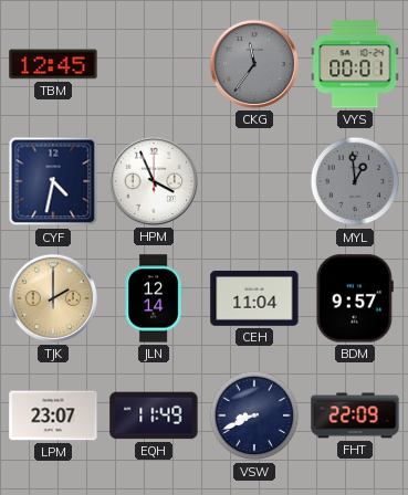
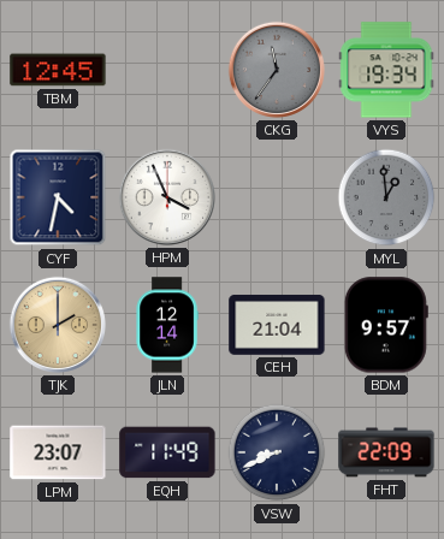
VYS: 00:01 -> 19:34 (386, 70)
CEH: 11:04 -> 21:04 (277, 325)
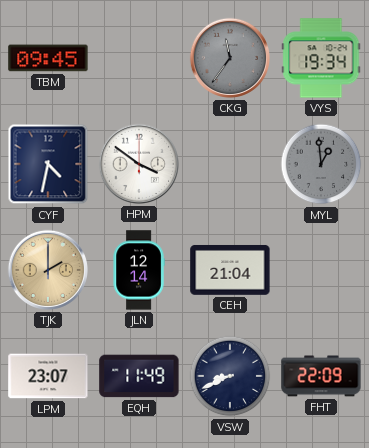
TBM: 12:45 -> 09:45 (48, 58)
HPM: 3:56 -> 3:51 (139, 164)
BDM: 9:57 -> none (386, 325)
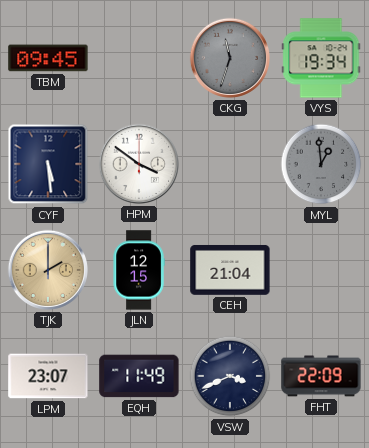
CKG: 11:36 -> 11:33 (230, 58)
CYF: 4:32 -> 5:29 (48, 164)
JLN: 12:14 -> 12:15 (139, 270)
VSW: 8:41 -> 3:41 (230, 376)
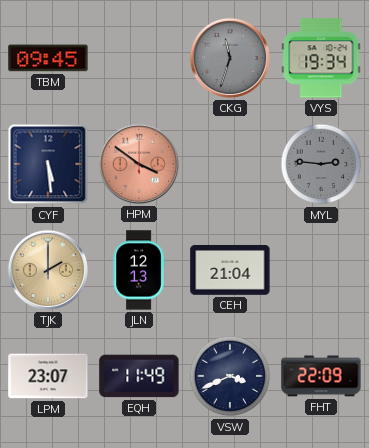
HPM dial: white -> salmon (139, 164)
MYL: 12:59 -> 2:46 (321, 164)
JLN: 12:15 -> 12:13 (139, 270)
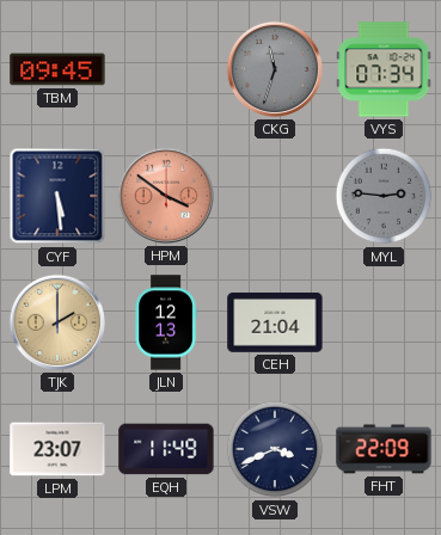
VYS: 19:34 -> 07:34 (384, 69)
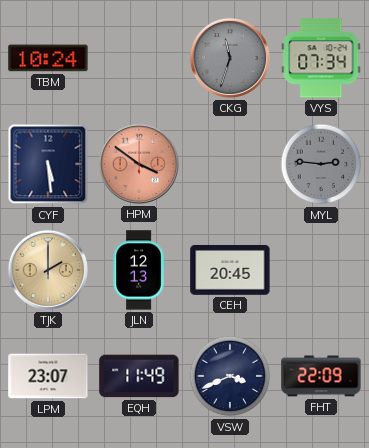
TBM: 09:45 -> 10:24 (48, 58)
CEH: 21:04 -> 20:45 (230, 270)
